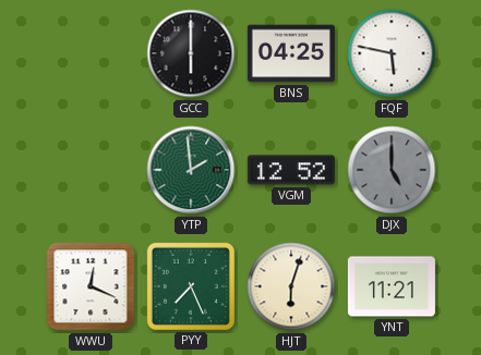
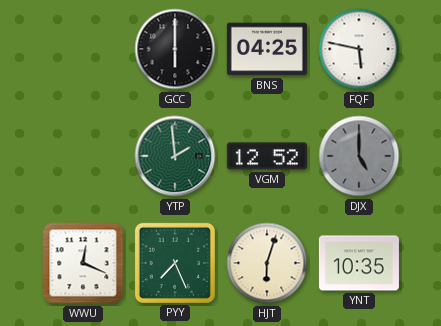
YNT: 11:21 -> 10:35 (359, 263)
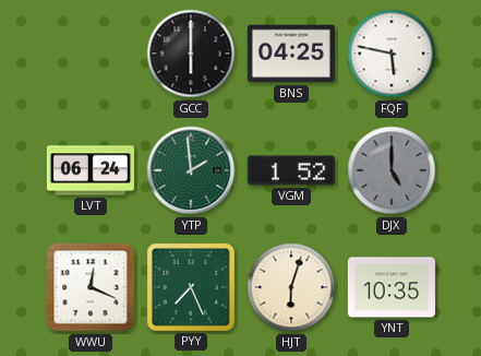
LVT: none -> 06:24 (91, 170)
VGM: 12:52 -> 1:52 (291, 170)
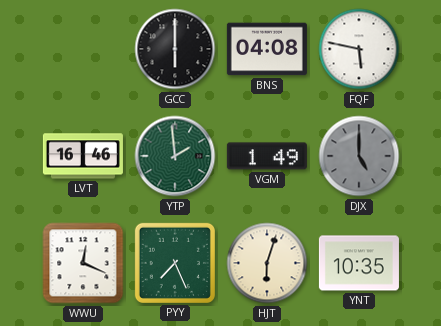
BNS: 04:25 -> 04:08 (267, 49)
LVT: 06:24 -> 16:46 (83, 156)
VGM: 1:52 -> 1:49 (267, 156)
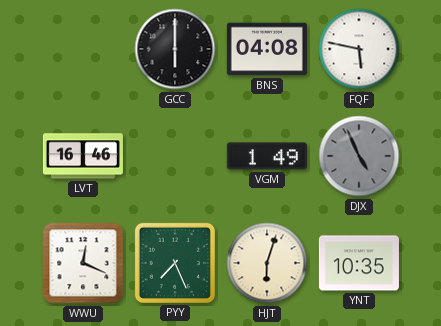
YTP: 1:59 -> none (175, 156)
DJX: 5:00 -> 4:56 (359, 156)
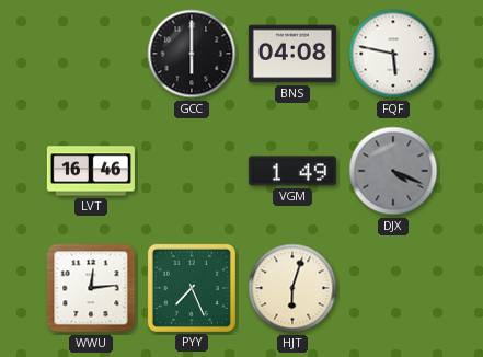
DJX: 4:56 -> 4:19 (393, 171)
WWU: 12:19 -> 12:14 (91, 288)
YNT: 10:35 -> none (359, 263)
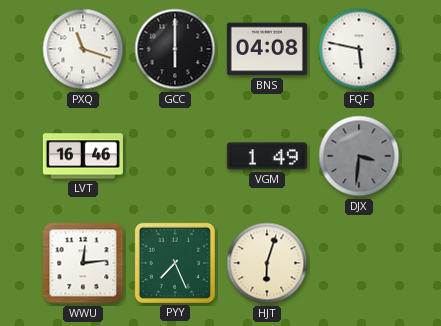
PXQ: none -> 11:18 (83, 49)
DJX: 4:19 -> 3:31 (359, 156)
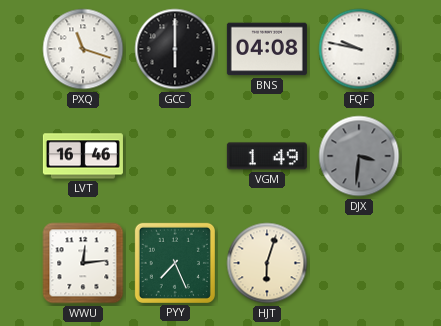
FQF: 5:47 -> 9:47 (359, 49)
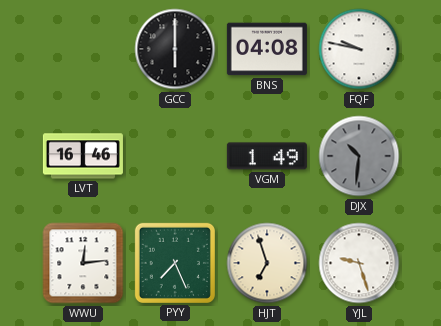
PXQ: 11:18 -> none (83, 49)
DJX: 3:31 -> 10:31 (359, 156)
HJT: 6:03 -> 6:57 (267, 263)
YJL: none -> 9:27 (359, 263)
